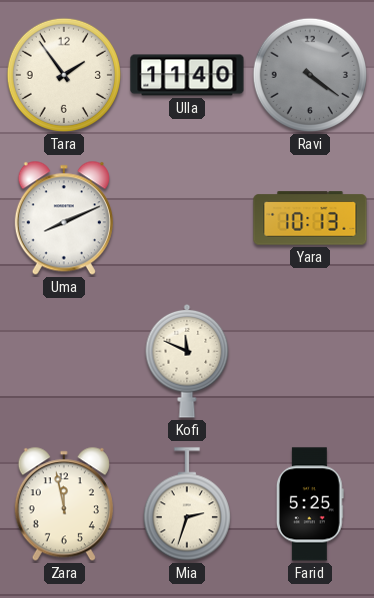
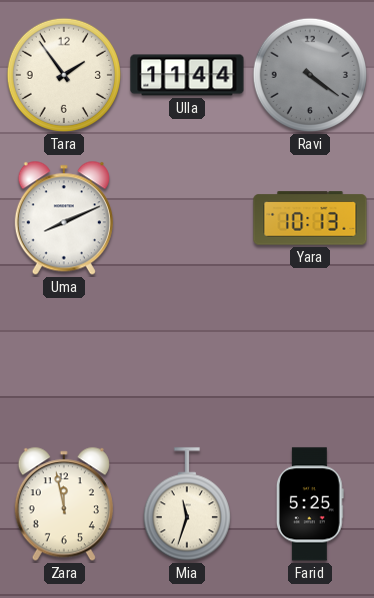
Ulla: 11:40 -> 11:44 (187, 75)
Kofi: 11:49 -> none (187, 361)
Mia: 2:33 -> 11:33 (187, 504)
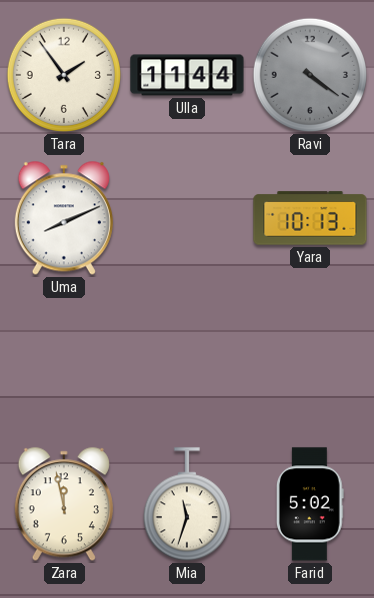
Farid: 5:25 -> 5:02 (311, 504)
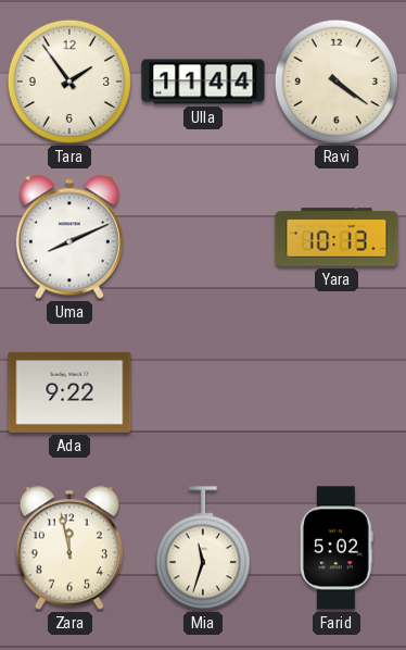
Ravi dial: grey -> cream (337, 82)
Ada: none -> 9:22 (69, 392)
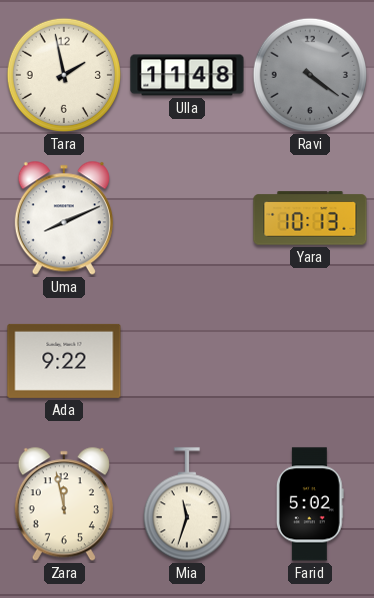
Tara: 1:54 -> 1:58 (64, 75)
Ulla: 11:44 -> 11:48 (187, 75)
Ravi dial: cream -> grey (310, 75)
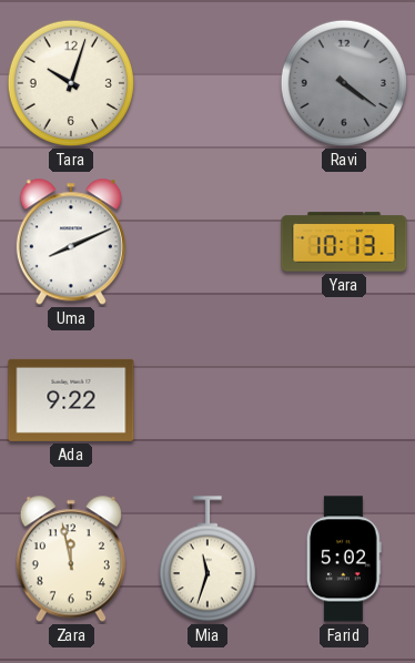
Tara: 1:58 -> 10:03 (71, 83)
Ulla: 11:48 -> none (187, 75)
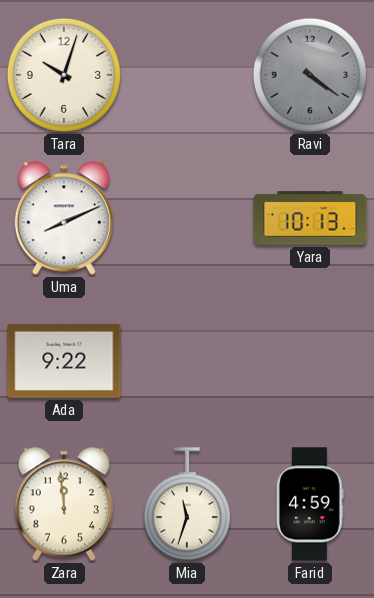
Zara: 11:58 -> 11:59 (64, 504)
Farid: 5:02 -> 4:59 (311, 504)
